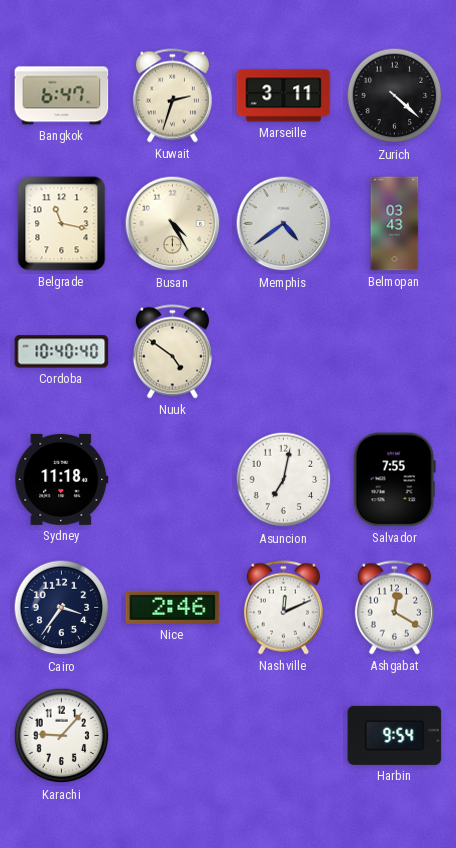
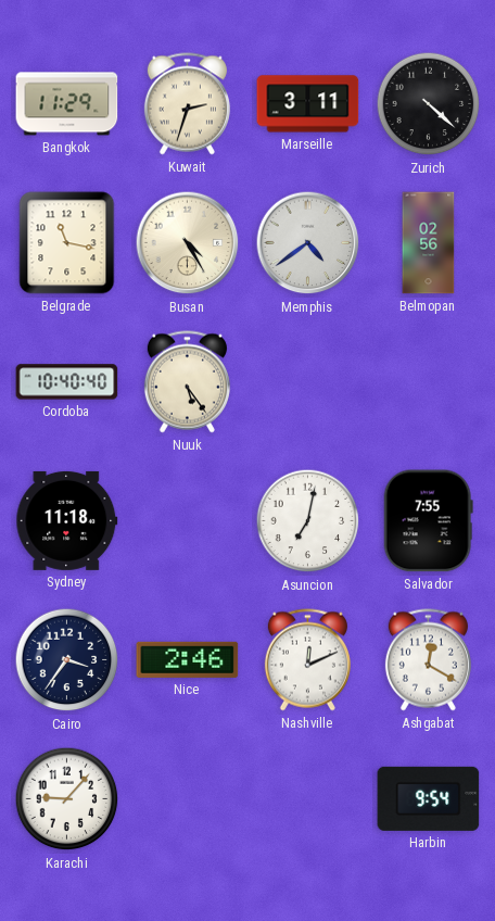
Bangkok: 6:47 -> 11:29 (67, 104)
Belmopan: 03:43 -> 02:56 (429, 243)
Nuuk: 4:51 -> 5:24 (187, 382)
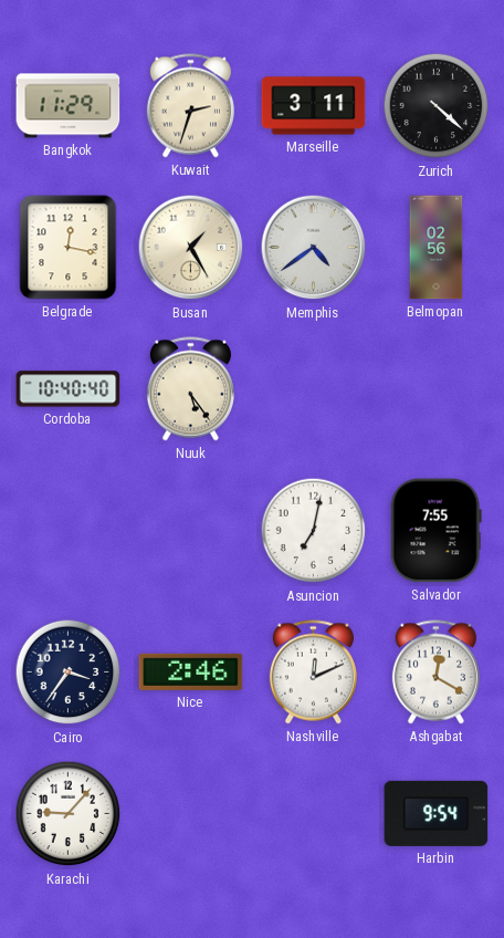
Belgrade: 11:17 -> 12:17 (69, 248)
Busan: 4:25 -> 1:25 (191, 248)
Sydney: 11:18 -> none (67, 520)
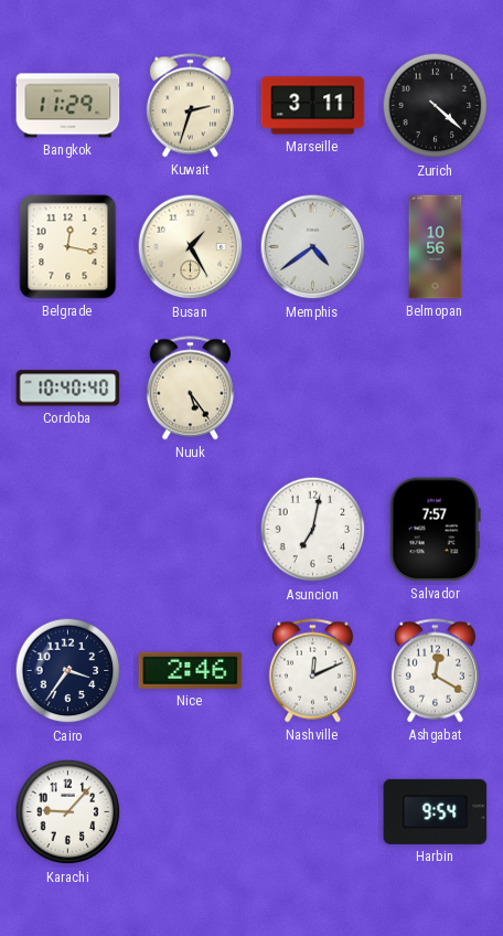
Belmopan: 02:56 -> 10:56 (436, 247)
Salvador: 7:55 -> 7:57 (435, 530)
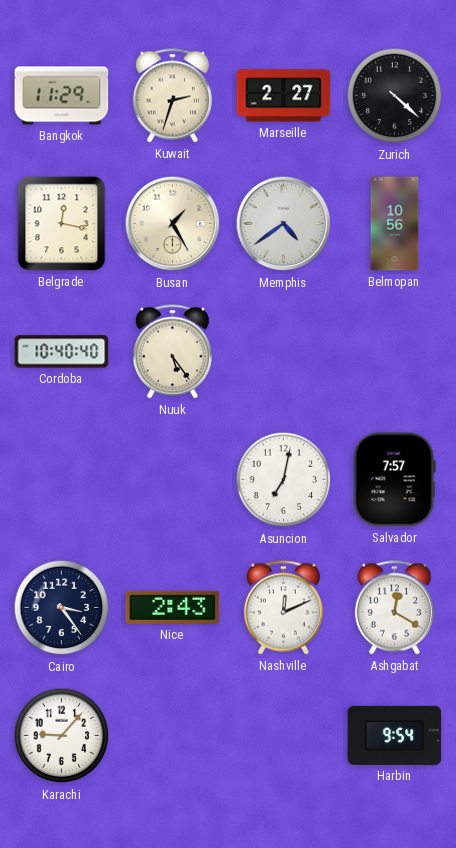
Marseille: 3:11 -> 2:27 (284, 96)
Cairo: 3:36 -> 3:24 (62, 608)
Nice: 2:46 -> 2:43 (173, 607)
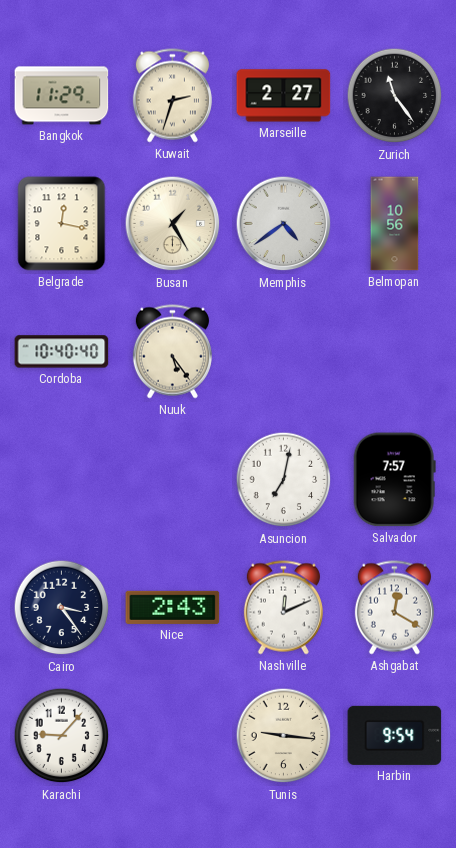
Zurich: 4:22 -> 11:24 (395, 96)
Tunis: none -> 9:16 (284, 736)
